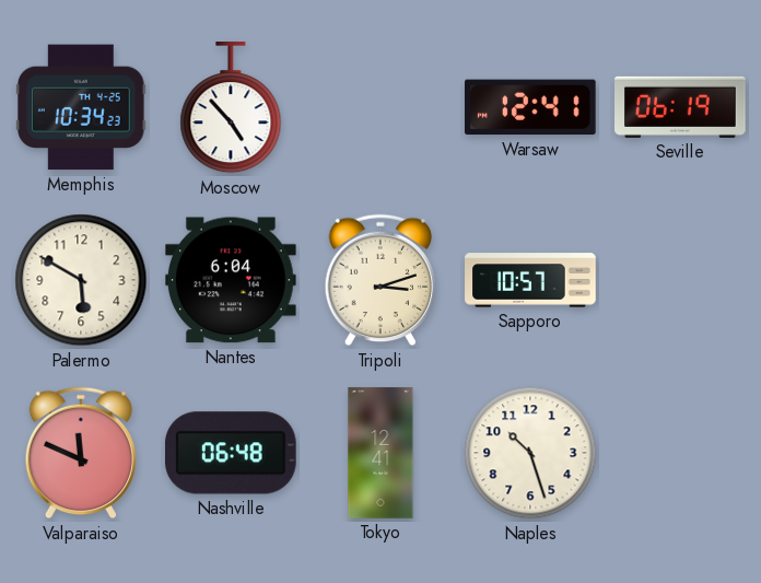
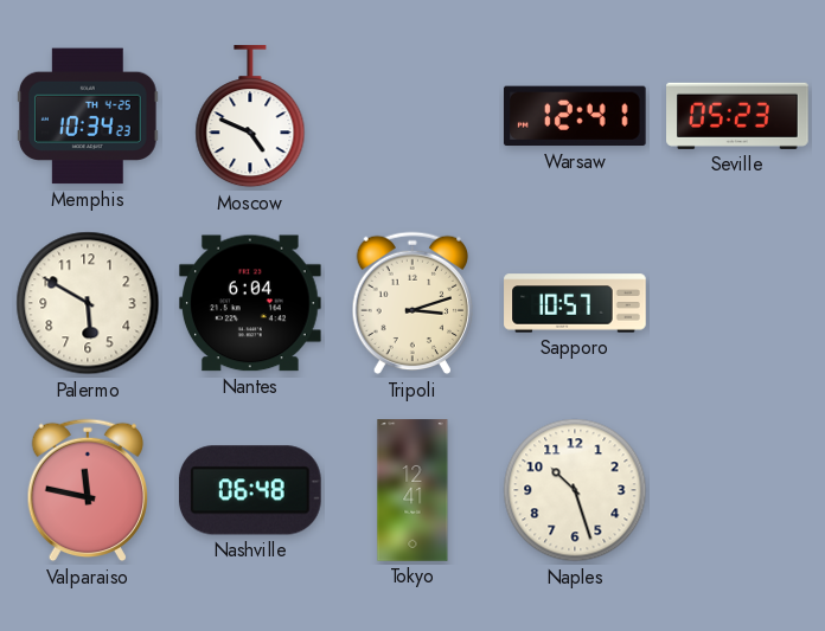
Moscow: 4:53 -> 4:49 (250, 117)
Seville: 06:19 -> 05:23 (737, 116)
Valparaiso: 11:49 -> 11:47 (87, 490)
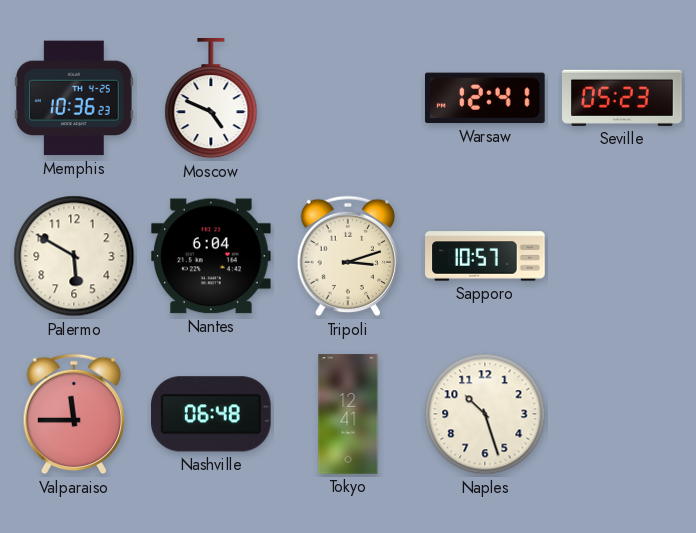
Memphis: 10:34 -> 10:36 (75, 98)
Valparaiso: 11:47 -> 11:45 (73, 414)
